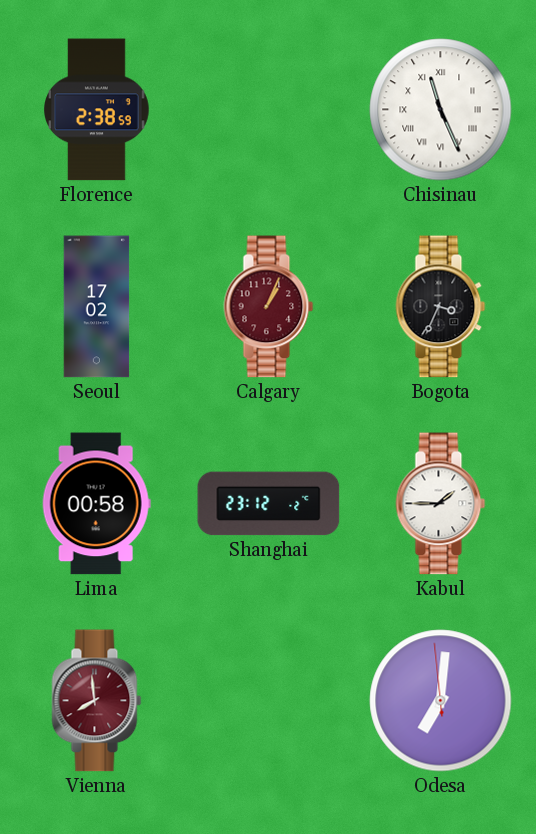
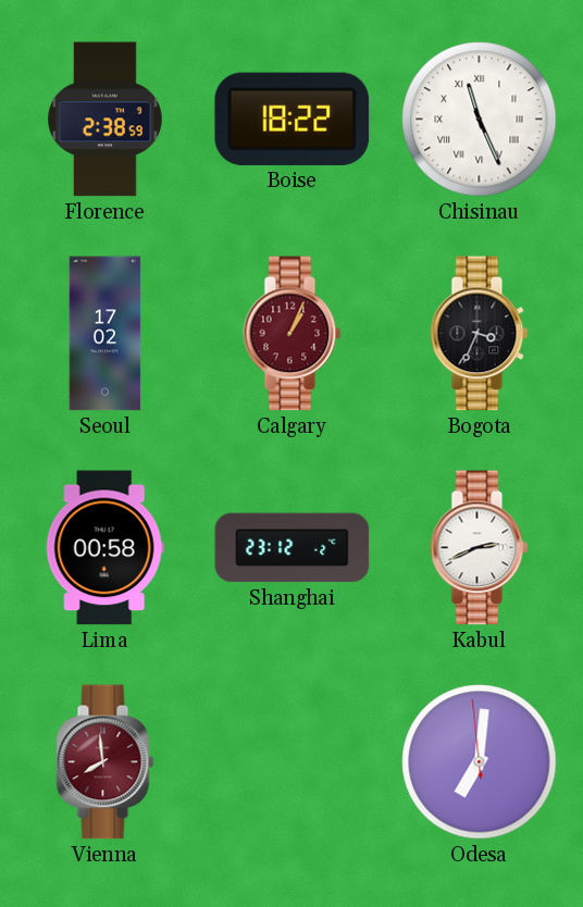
Boise: none -> 18:22 (293, 119)
Kabul: 1:45 -> 2:41 (480, 548)
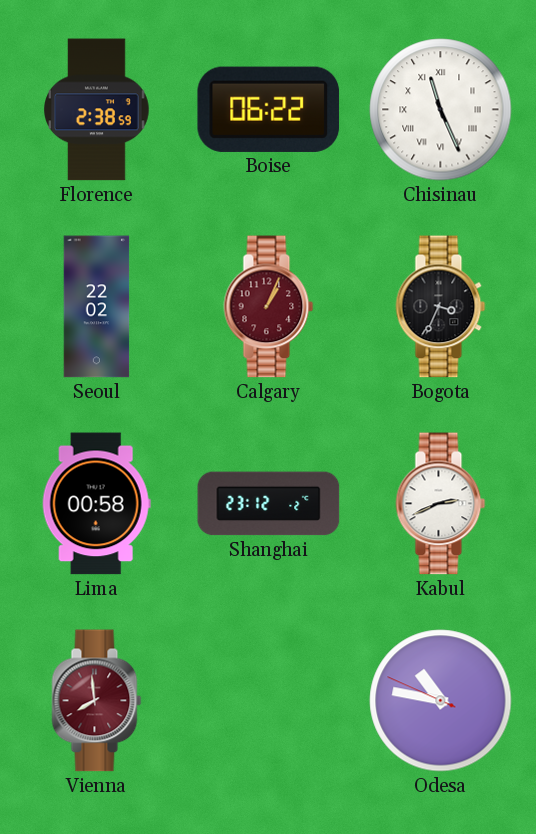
Boise: 18:22 -> 06:22 (269, 109)
Seoul: 17:02 -> 22:02 (97, 307)
Odesa: 7:00 -> 10:46 (441, 701)
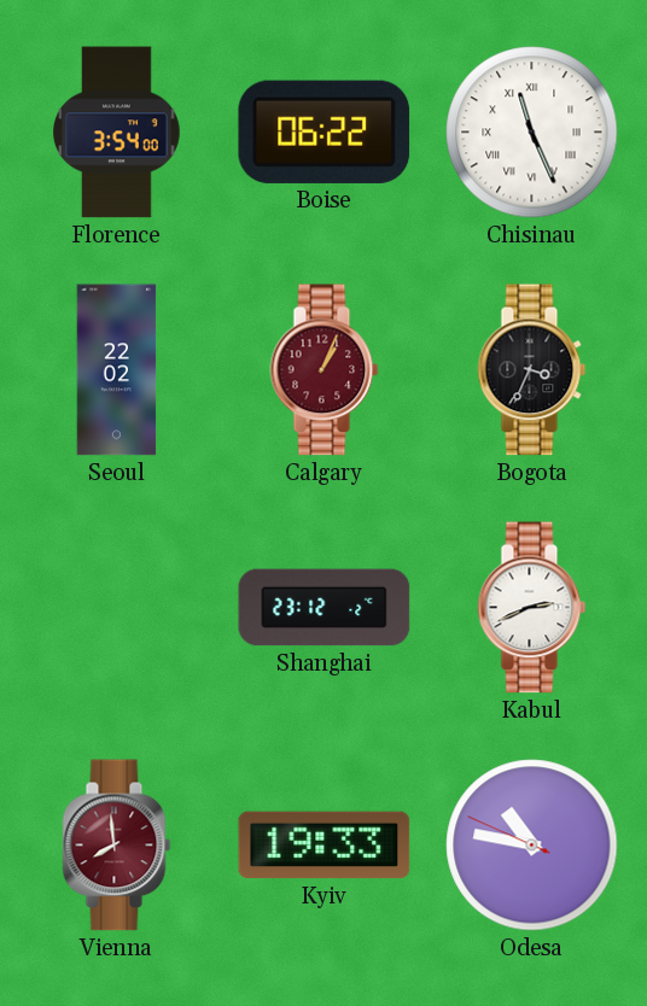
Florence: 2:38 -> 3:54 (117, 133)
Lima: 00:58 -> none (96, 504)
Kyiv: none -> 19:33 (325, 846)
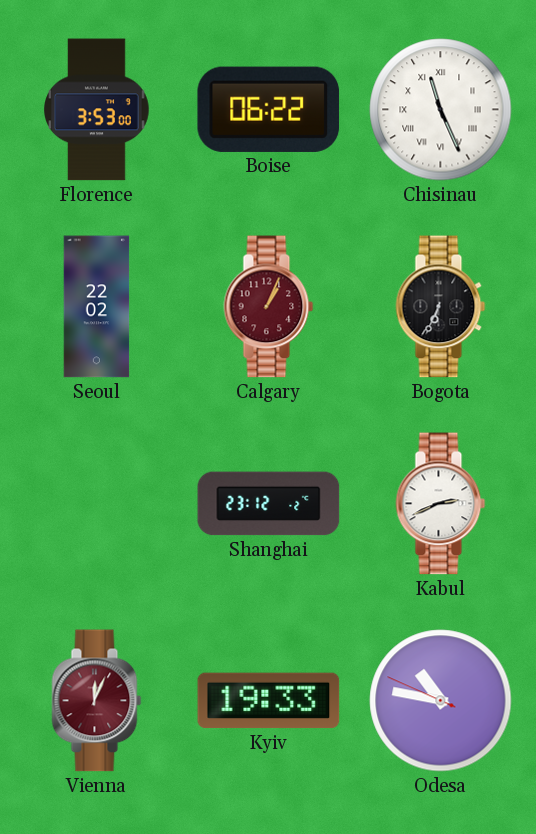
Florence: 3:54 -> 3:53 (97, 110)
Bogota: 3:34 -> 6:34 (441, 307)
Vienna: 7:59 -> 12:04 (97, 701)
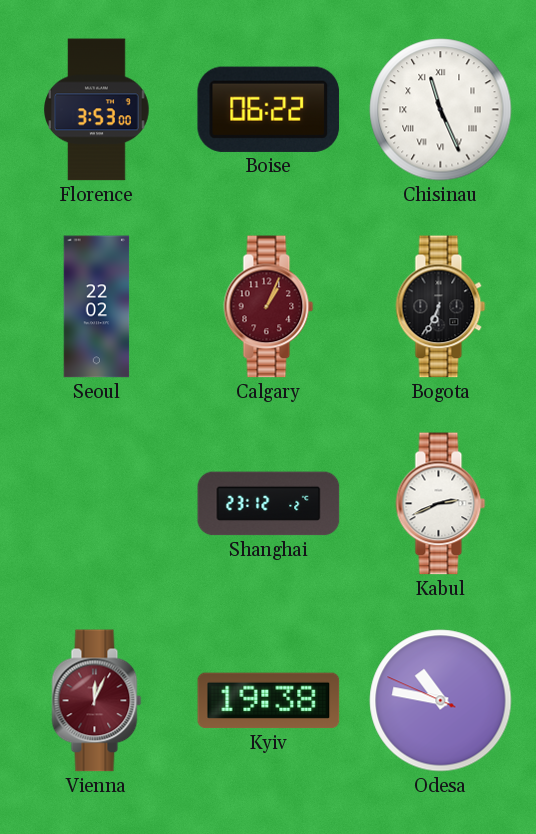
Kyiv: 19:33 -> 19:38 (269, 701)
